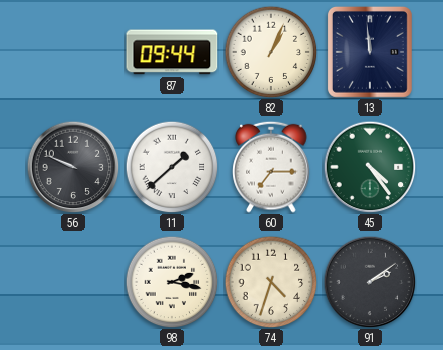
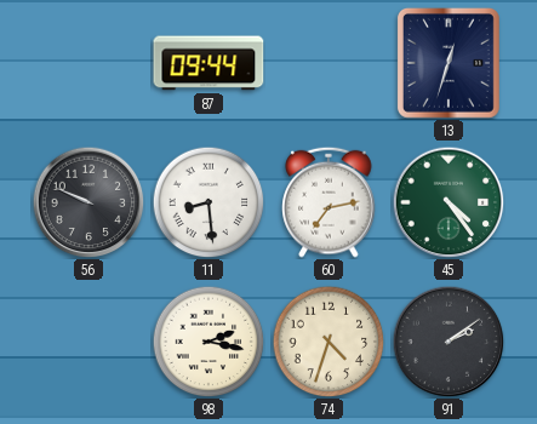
82: 1:04 -> none (271, 52)
13: 11:59 -> 12:33 (449, 63)
11: 1:38 -> 8:29 (208, 202)
60: 7:15 -> 7:13 (329, 202)
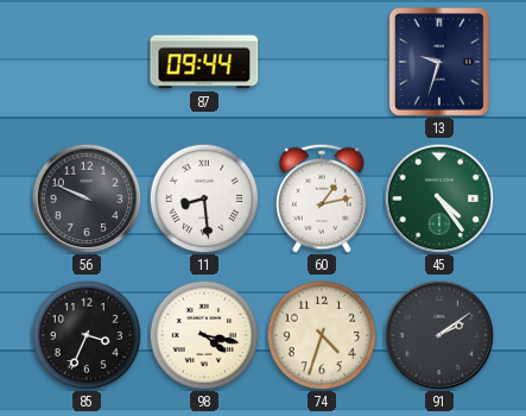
13: 12:33 -> 9:33 (439, 62)
60: 7:13 -> 1:13 (322, 198)
85: none -> 3:34 (87, 335)
98: 2:17 -> 4:17 (204, 335)
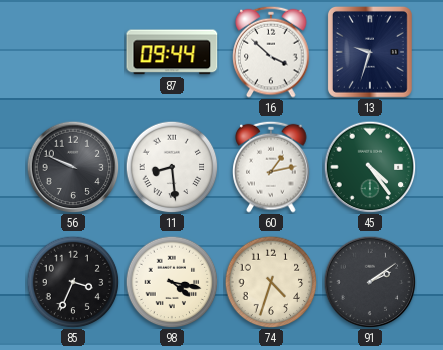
16: none -> 3:52 (271, 52)
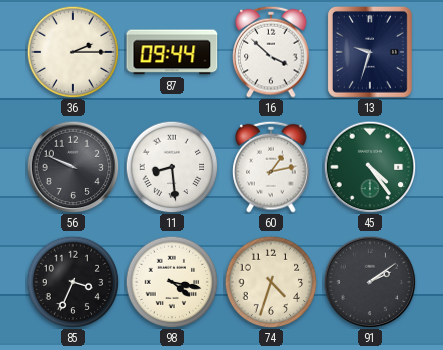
36: none -> 2:15 (73, 52)
